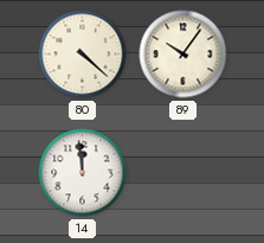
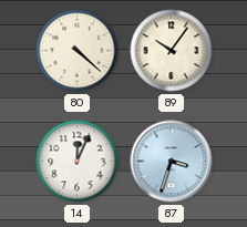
14: 11:59 -> 12:04 (78, 162)
87: none -> 3:33 (172, 162)
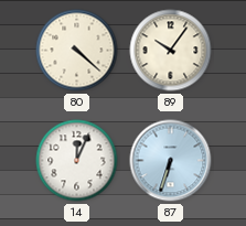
87: 3:33 -> 6:33 (171, 161)
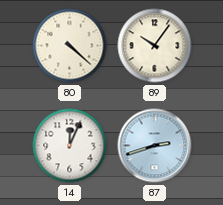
87: 6:33 -> 2:42 (155, 146)
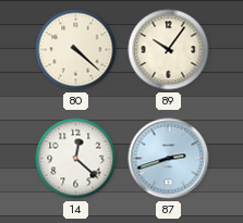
14: 12:04 -> 12:22 (76, 159)
